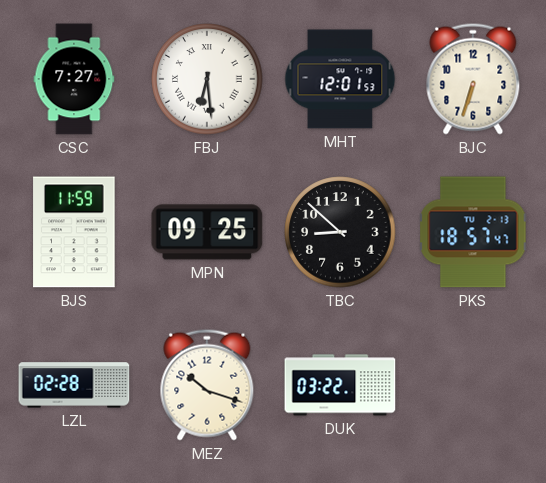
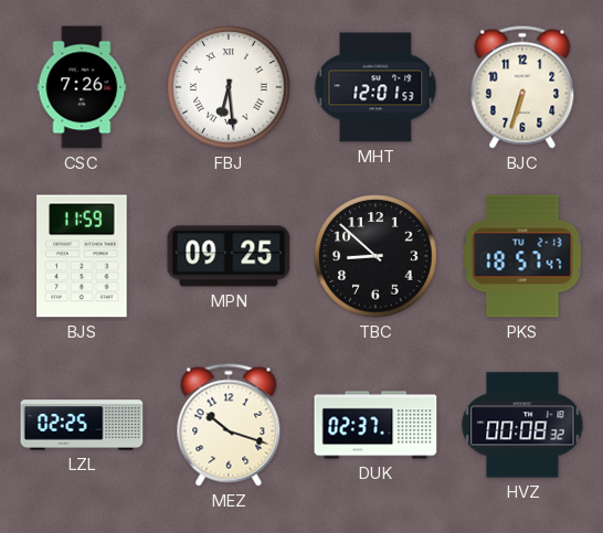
CSC: 7:27 -> 7:26 (82, 87)
LZL: 02:28 -> 02:25 (82, 425)
DUK: 03:22 -> 02:37 (375, 425)
HVZ: none -> 00:08 (522, 425)
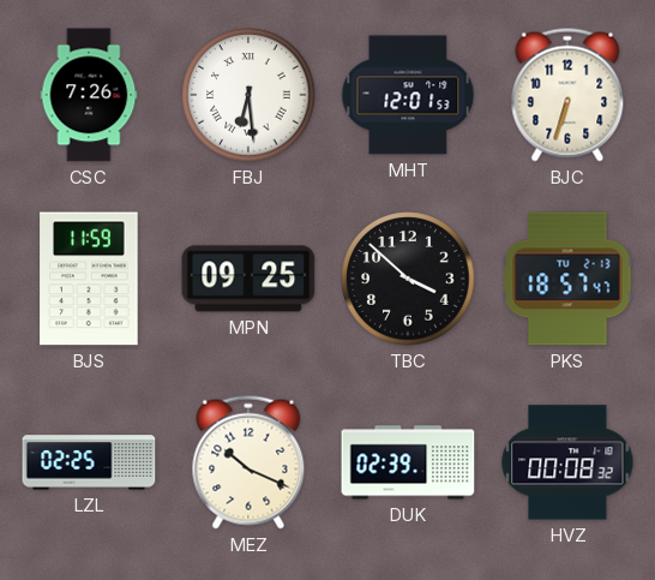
TBC: 8:52 -> 3:52 (408, 279)
MEZ: 10:18 -> 10:19 (248, 462)
DUK: 02:37 -> 02:39 (408, 462)
